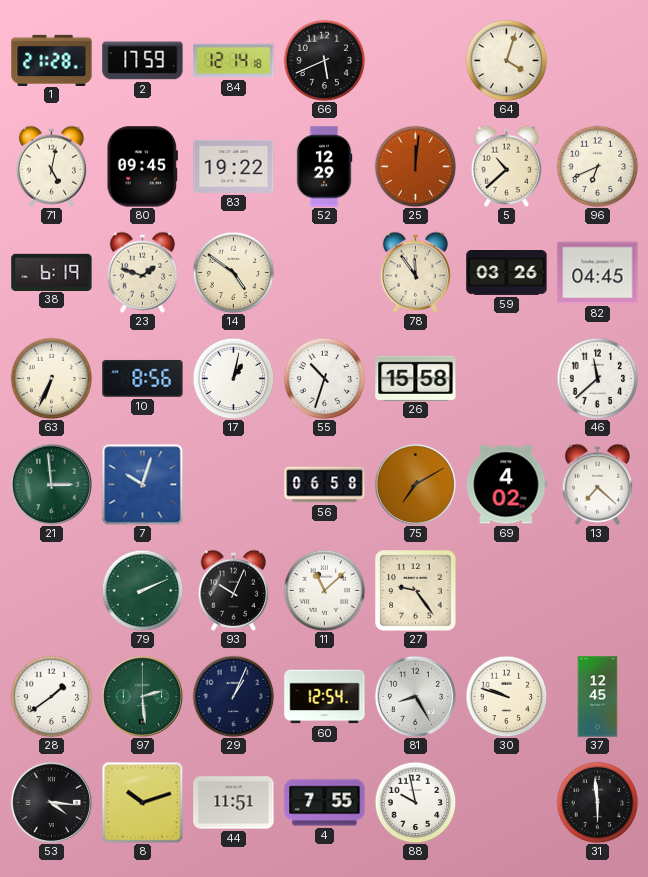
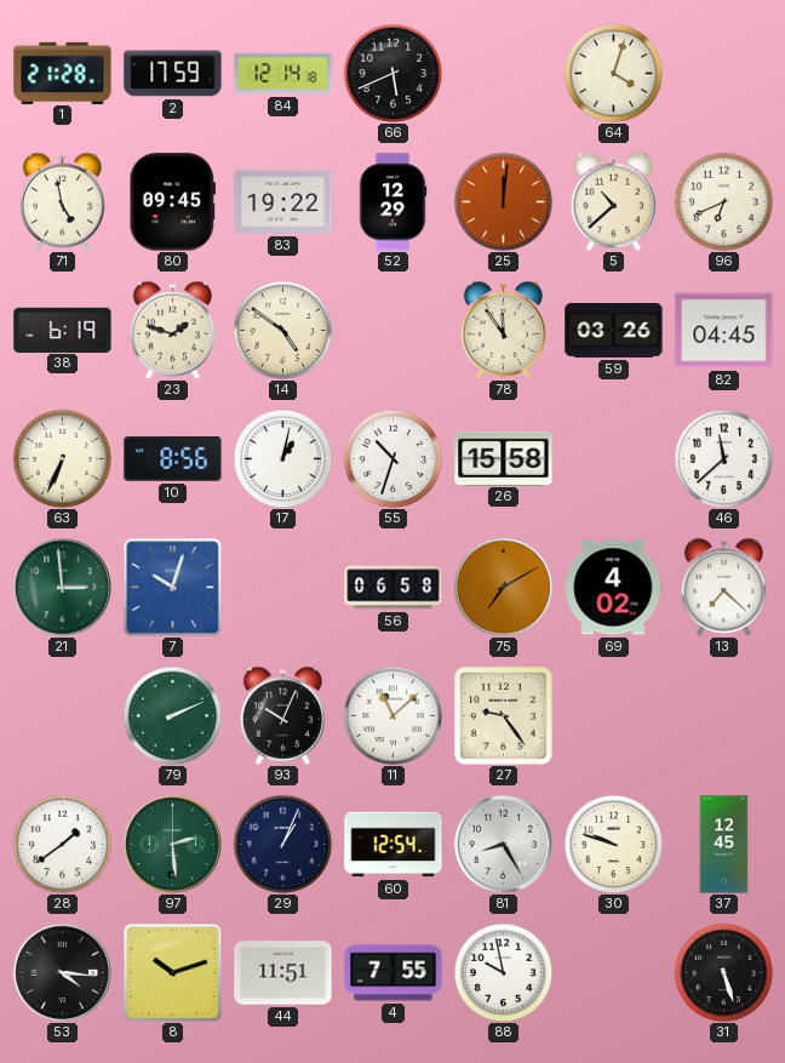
71: 5:02 -> 4:58 (62, 201)
31: 5:59 -> 5:27 (723, 972)
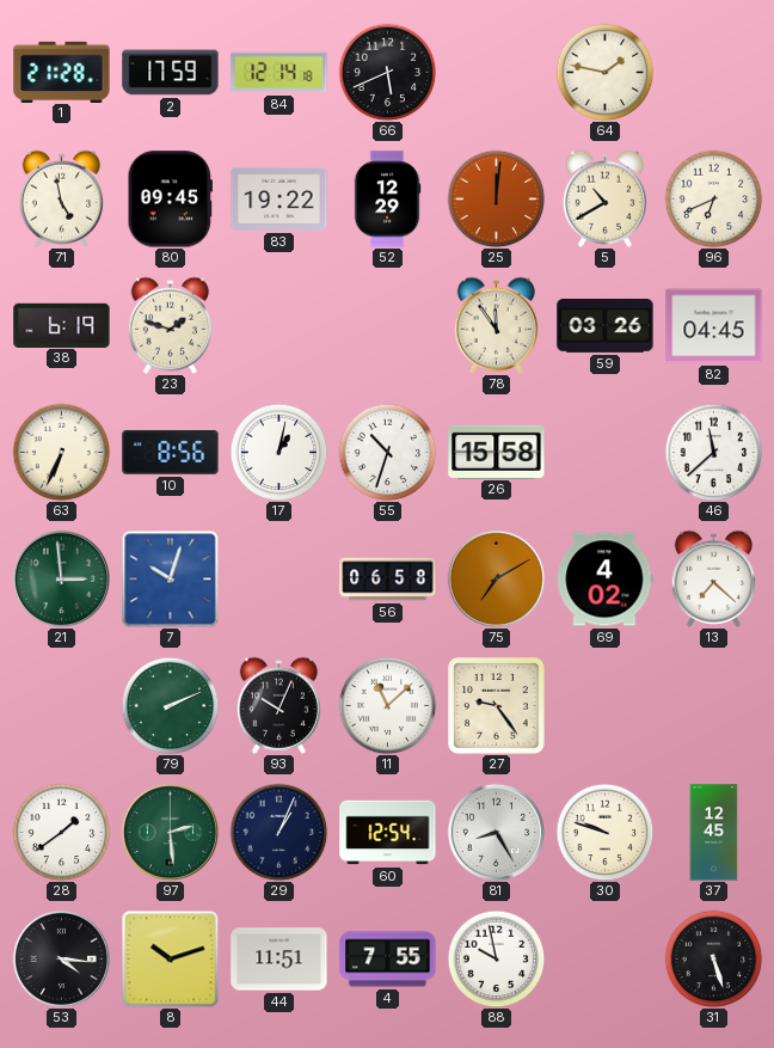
64: 4:03 -> 1:47 (604, 72)
5: 10:38 -> 10:40 (604, 198)
14: 4:51 -> none (282, 330)
